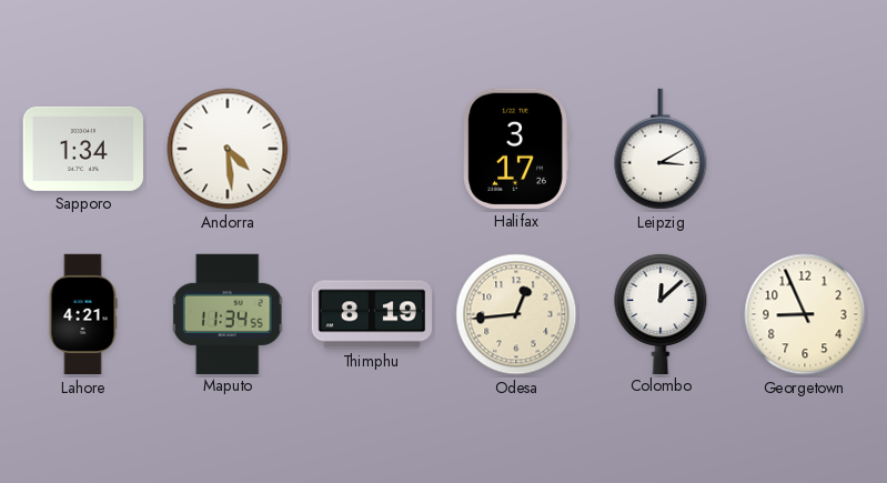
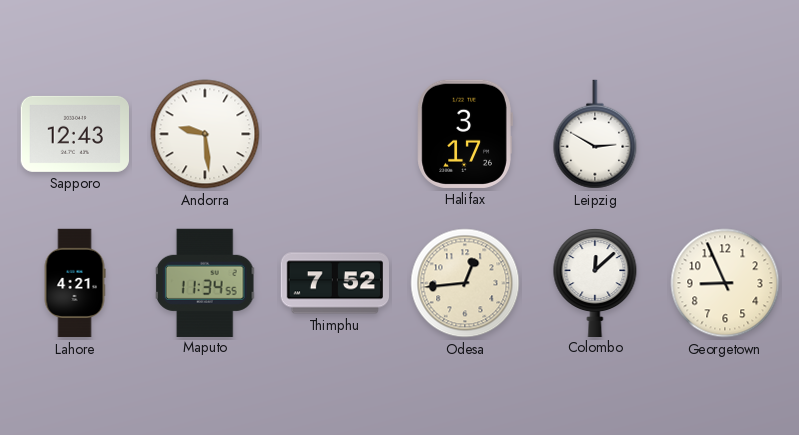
Sapporo: 1:34 -> 12:43 (74, 134)
Andorra: 4:29 -> 9:29 (205, 134)
Leipzig: 3:10 -> 2:50 (595, 134)
Thimphu: 8:19 -> 7:52 (334, 283)
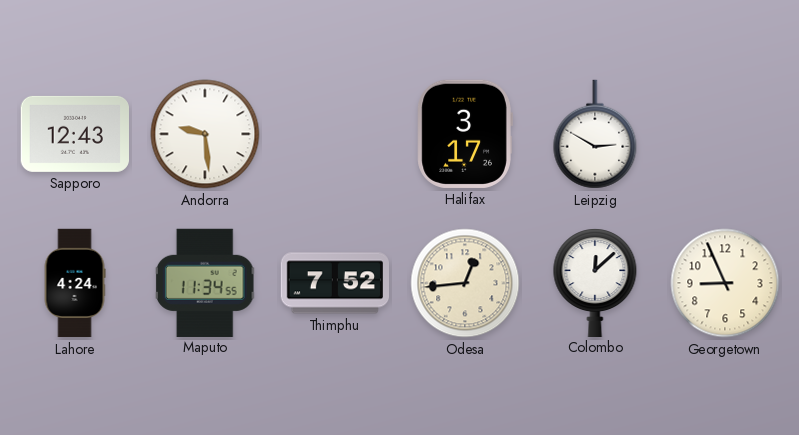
Lahore: 4:21 -> 4:24 (75, 283)
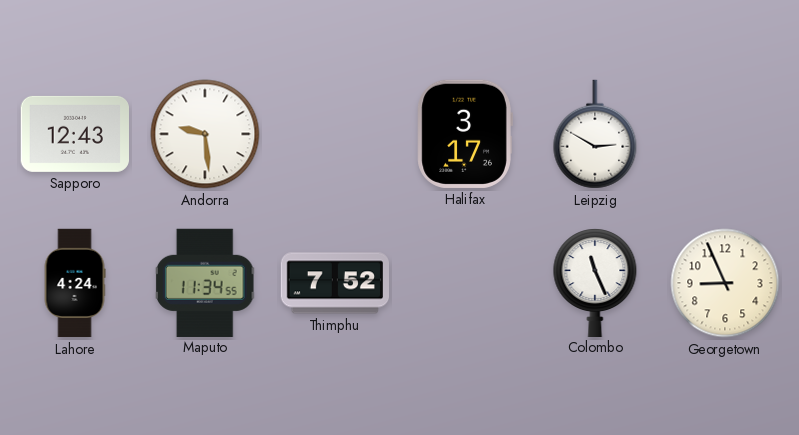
Odesa: 12:44 -> none (465, 283)
Colombo: 12:08 -> 11:26 (595, 282)
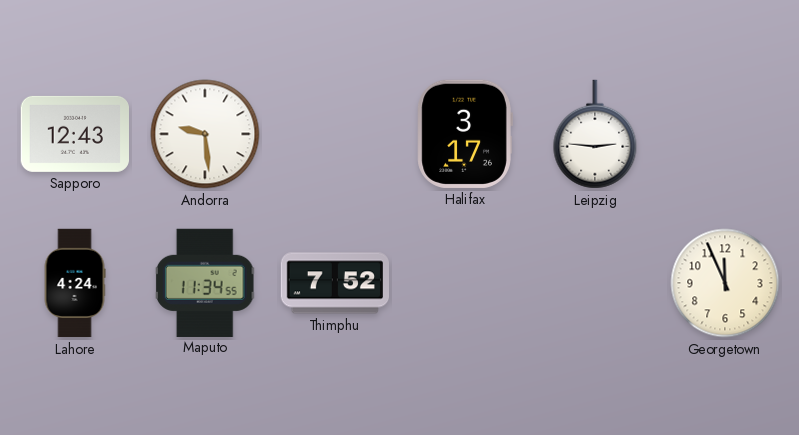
Leipzig: 2:50 -> 2:46 (595, 134)
Colombo: 11:26 -> none (595, 282)
Georgetown: 8:56 -> 11:56 (725, 283)
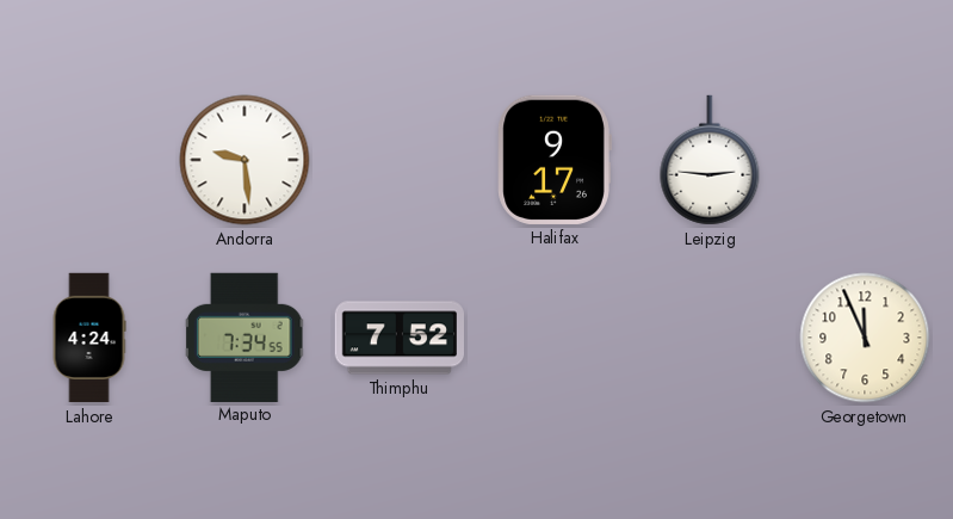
Sapporo: 12:43 -> none (74, 134)
Halifax: 3:17 -> 9:17 (555, 160)
Maputo: 11:34 -> 7:34 (245, 336)
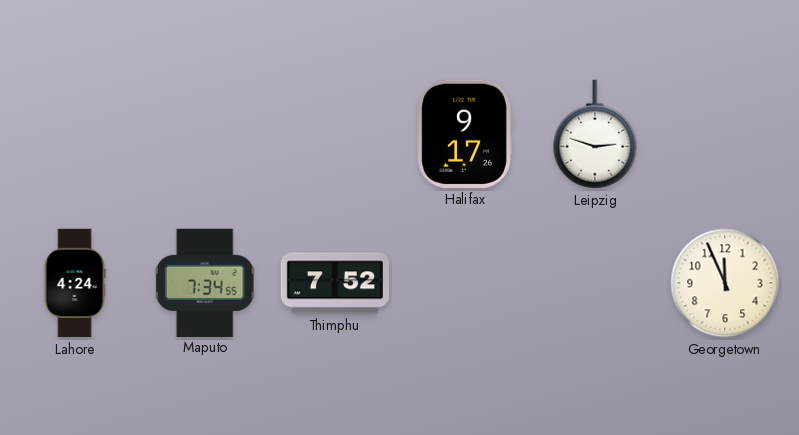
Andorra: 9:29 -> none (245, 160)
Leipzig: 2:46 -> 2:48 (595, 134)
